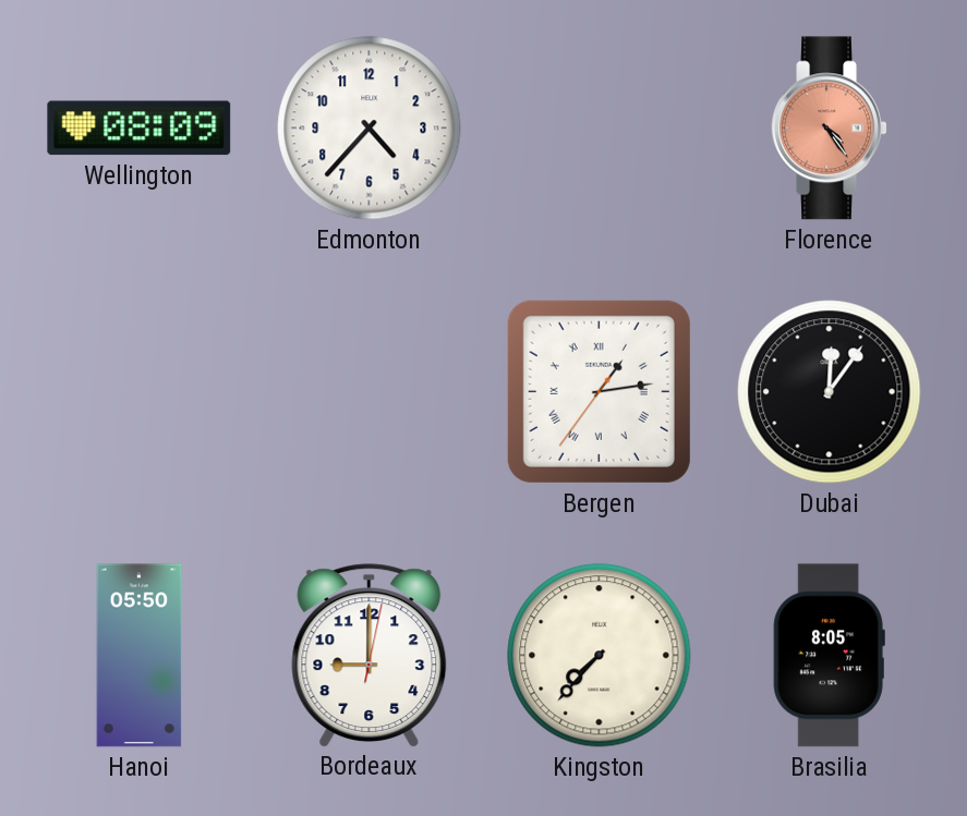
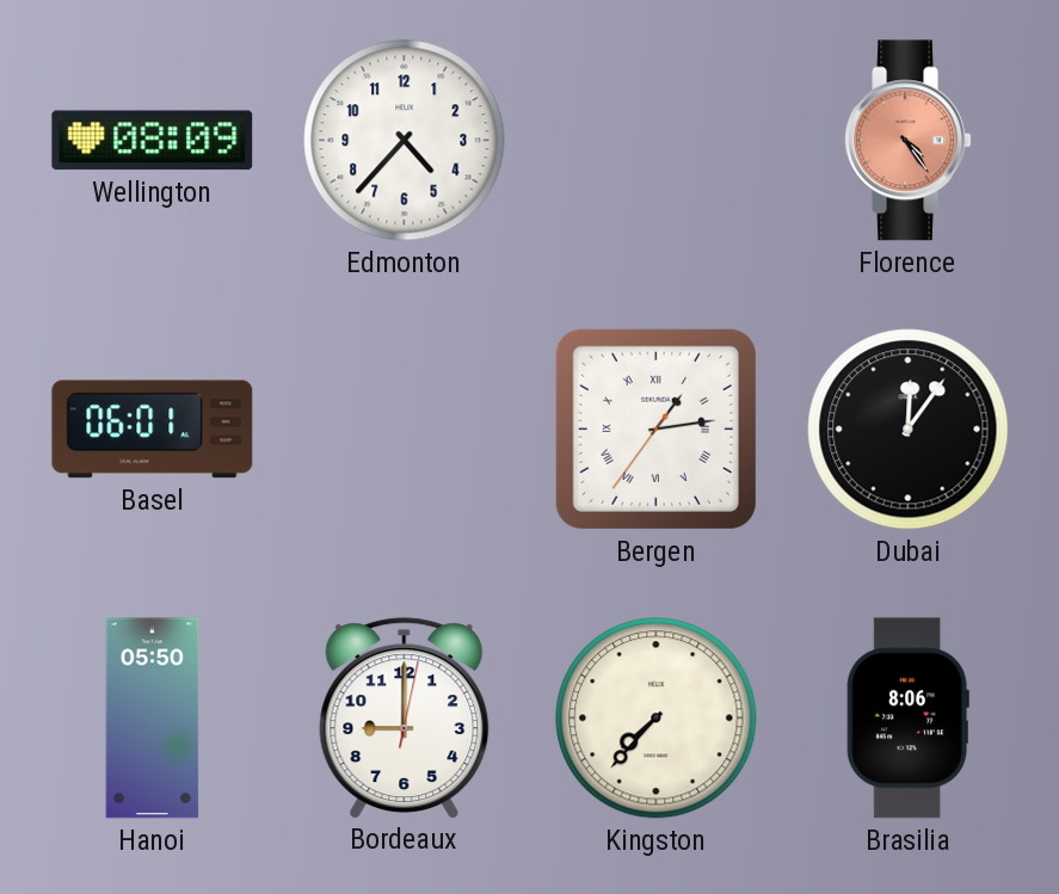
Basel: none -> 06:01 (153, 430)
Brasilia: 8:05 -> 8:06 (907, 719)
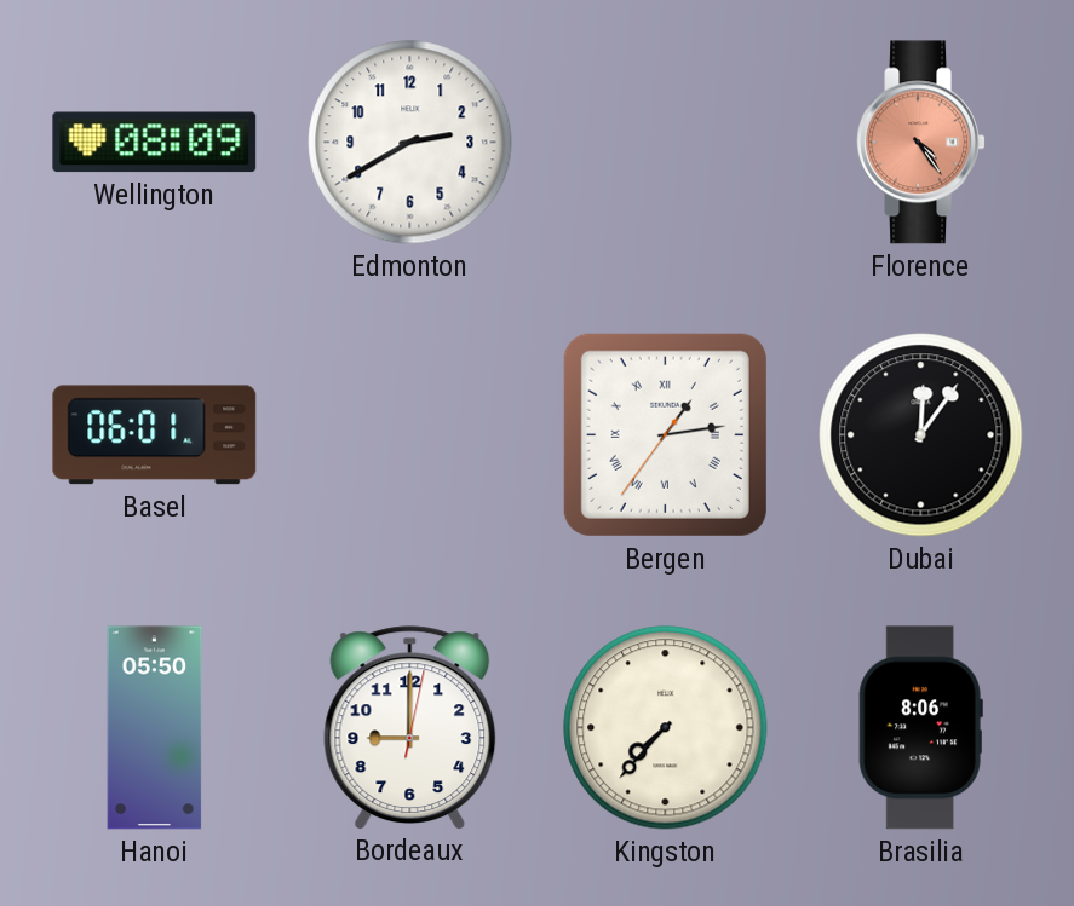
Edmonton: 4:37 -> 2:40 (410, 143)
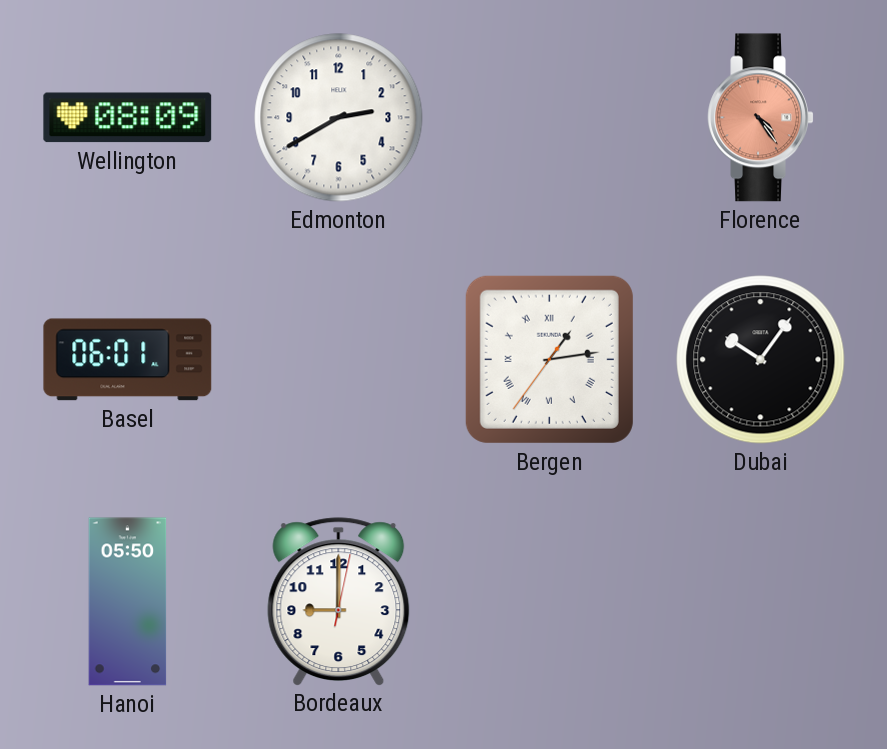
Dubai: 12:06 -> 10:06 (761, 360)
Kingston: 7:37 -> none (666, 728)
Brasilia: 8:06 -> none (920, 728)
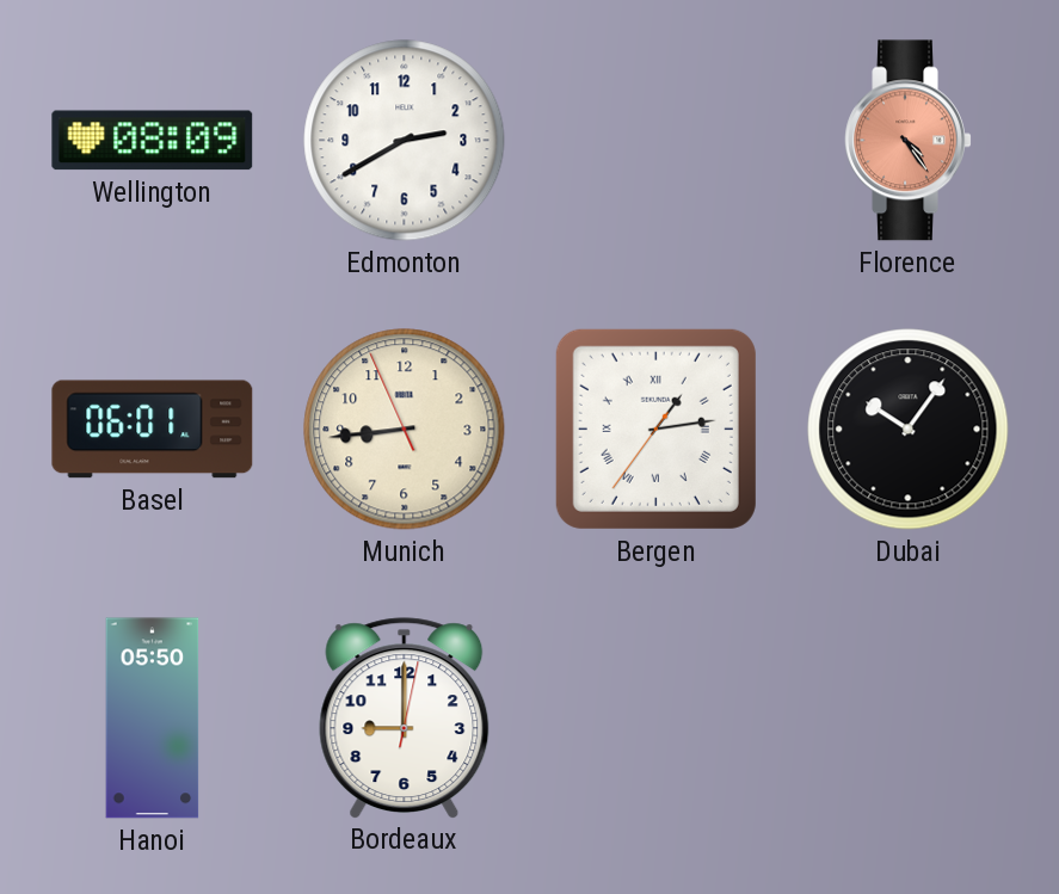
Munich: none -> 8:43 (405, 430)
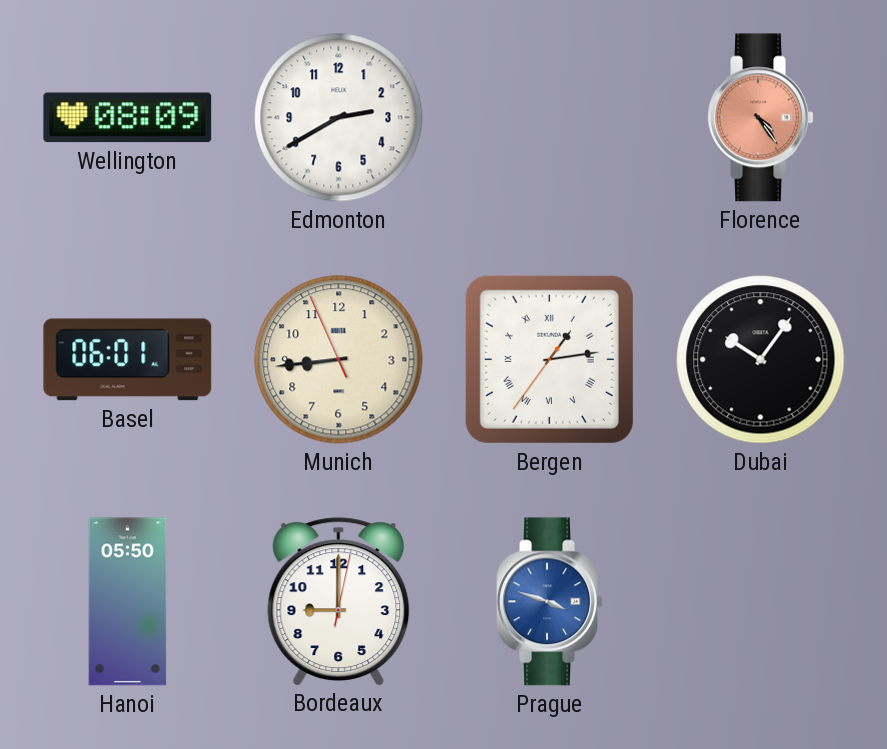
Prague: none -> 3:48 (550, 602)
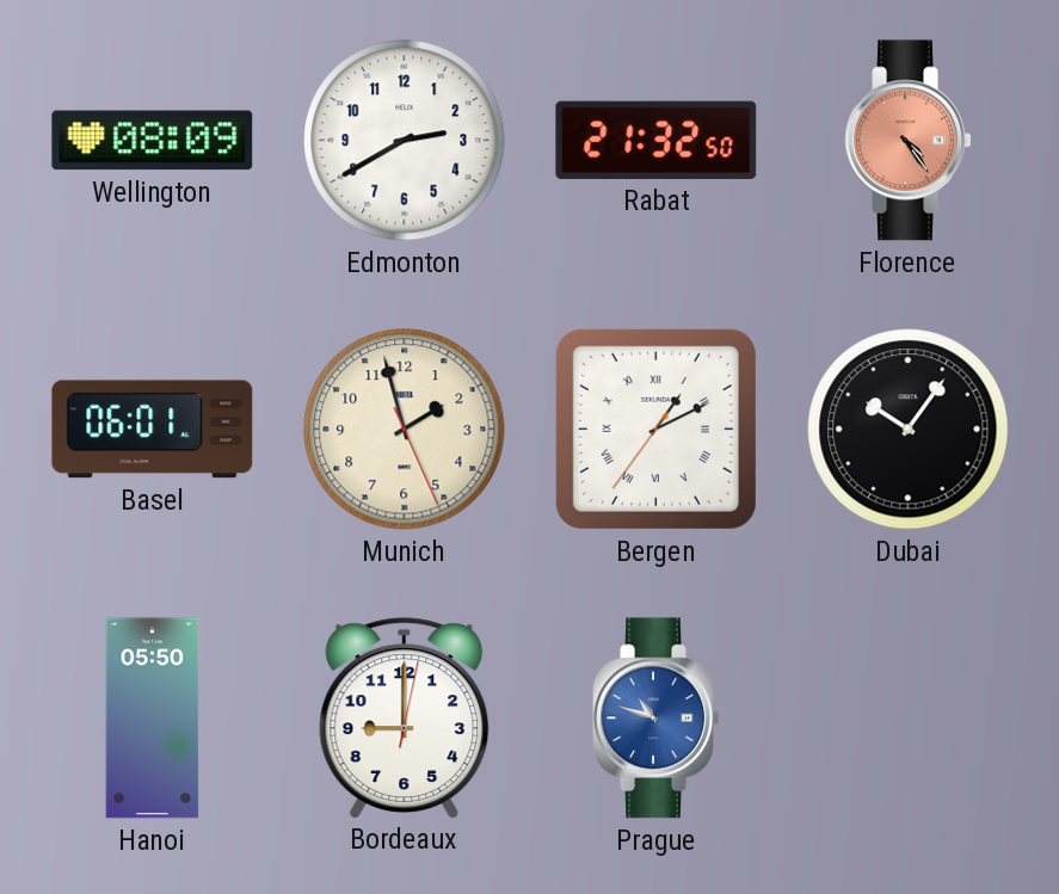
Rabat: none -> 21:32 (657, 140)
Munich: 8:43 -> 1:57 (405, 430)
Bergen: 1:13 -> 1:10 (655, 428)
Prague: 3:48 -> 10:48 (657, 719)
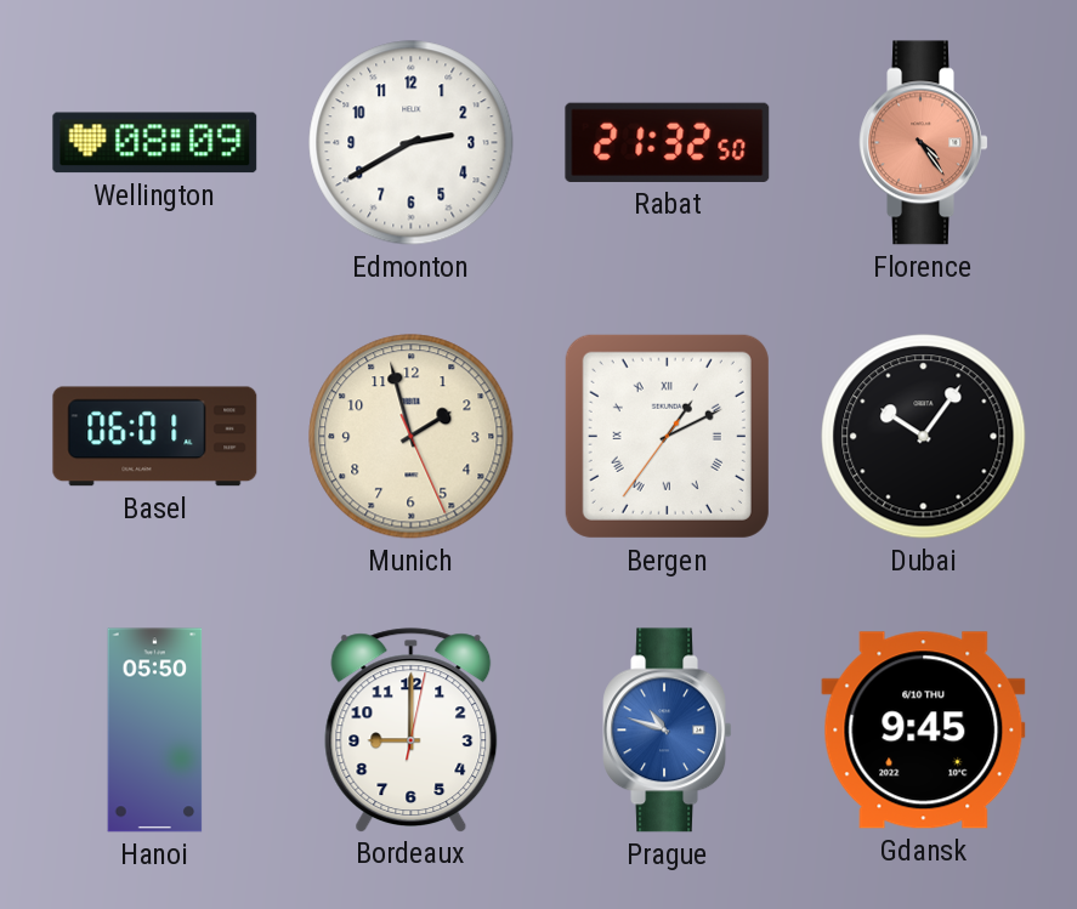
Gdansk: none -> 9:45 (924, 731)
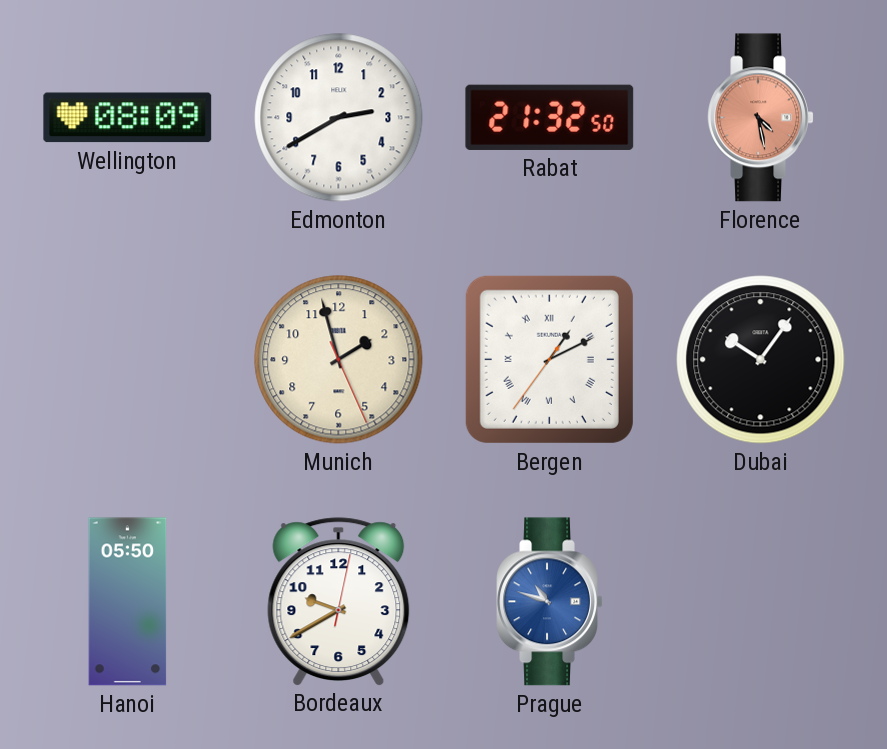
Florence: 4:24 -> 4:28 (761, 118)
Basel: 06:01 -> none (155, 437)
Bordeaux: 9:00 -> 9:40 (339, 601)
Gdansk: 9:45 -> none (924, 731)
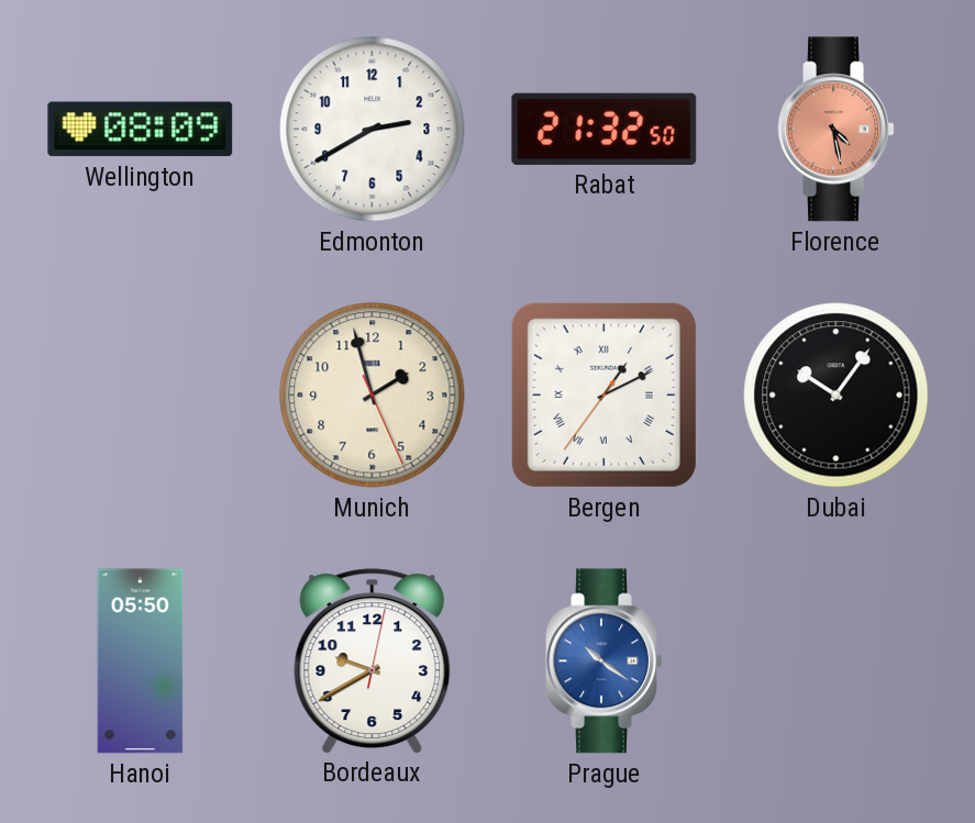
Prague: 10:48 -> 10:21 (605, 661)
